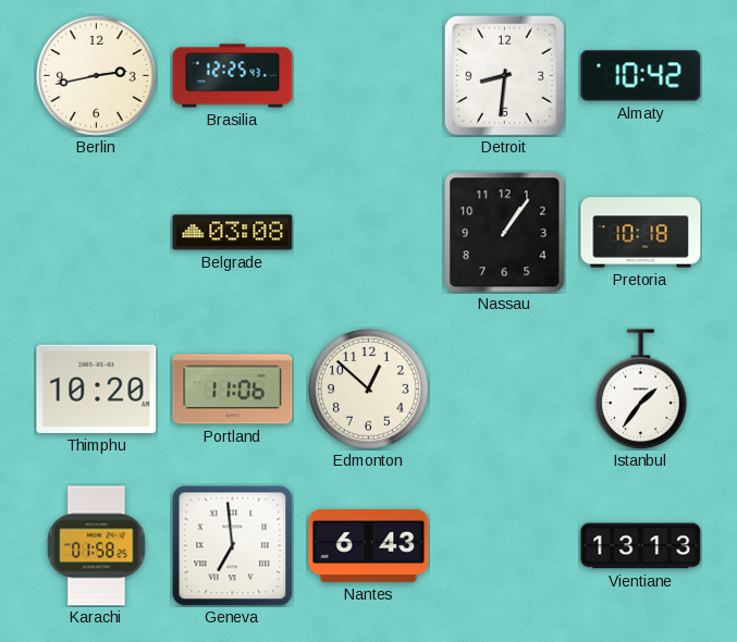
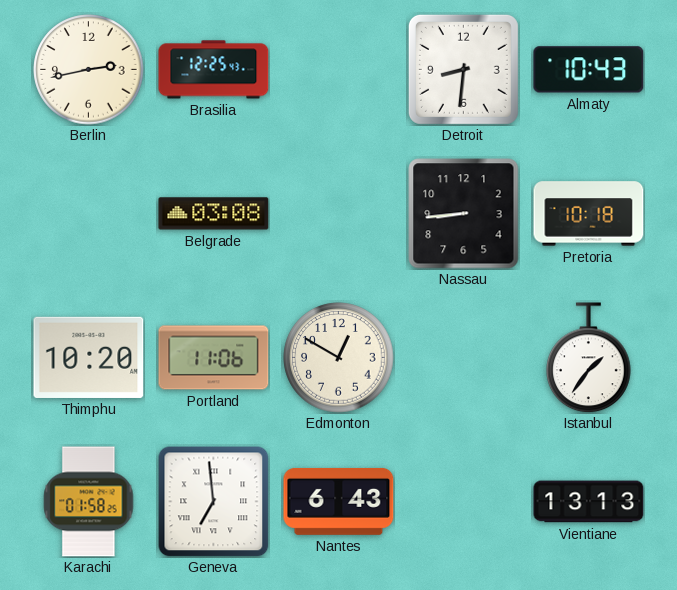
Almaty: 10:42 -> 10:43 (589, 70)
Nassau: 1:06 -> 8:44 (464, 214)
Edmonton: 12:52 -> 12:50 (339, 358)
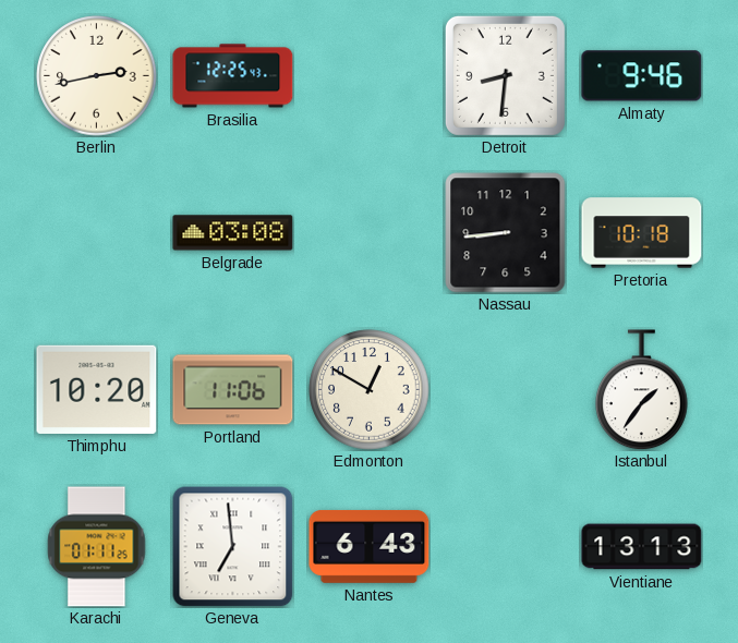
Almaty: 10:43 -> 9:46 (642, 76)
Karachi: 01:58 -> 01:11 (97, 547)
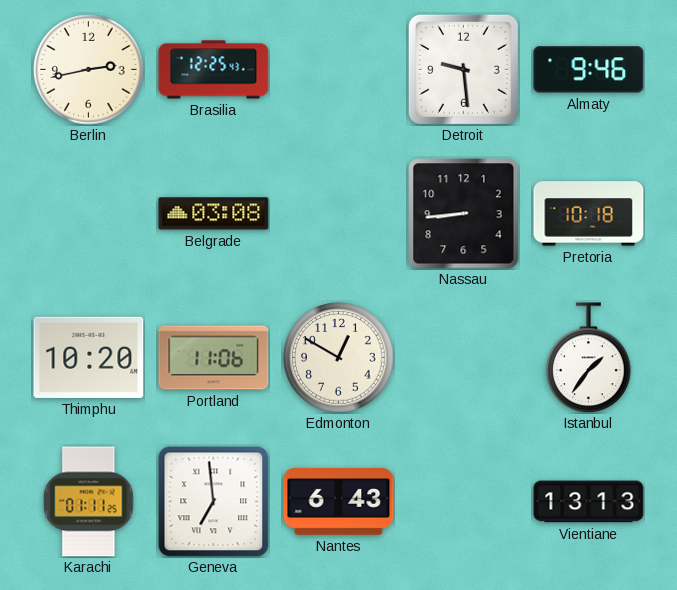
Detroit: 8:31 -> 9:29 (463, 69)
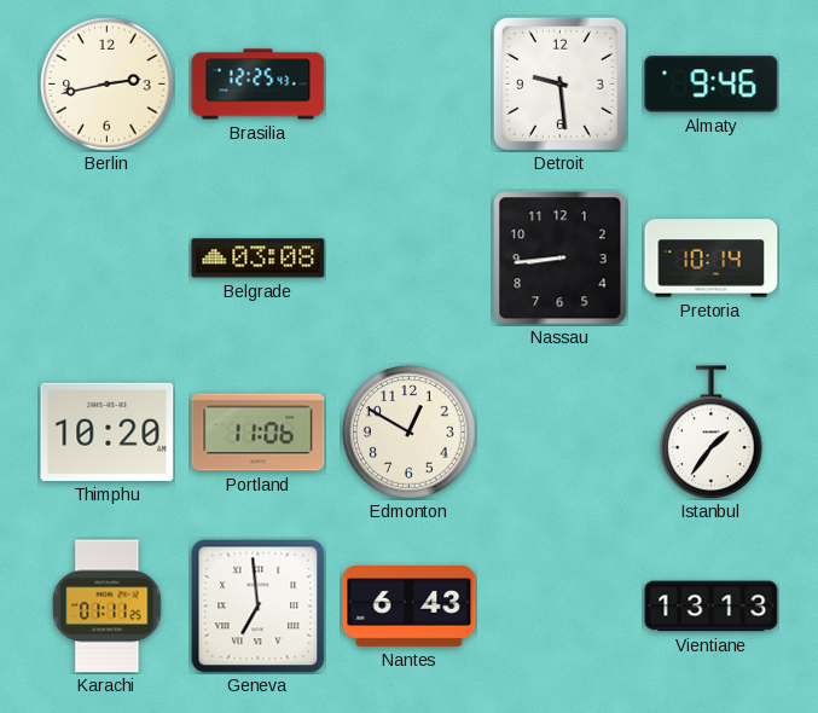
Pretoria: 10:18 -> 10:14 (712, 259)
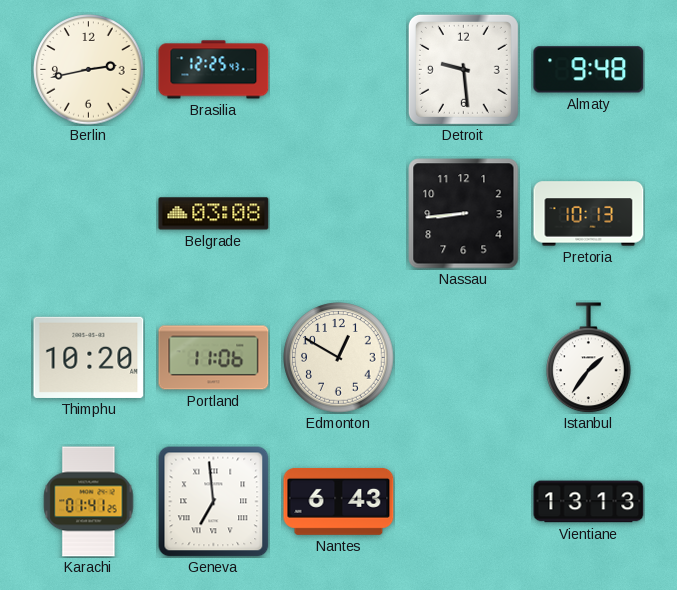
Almaty: 9:46 -> 9:48 (589, 70)
Pretoria: 10:14 -> 10:13 (589, 214)
Karachi: 01:11 -> 01:41 (89, 502)
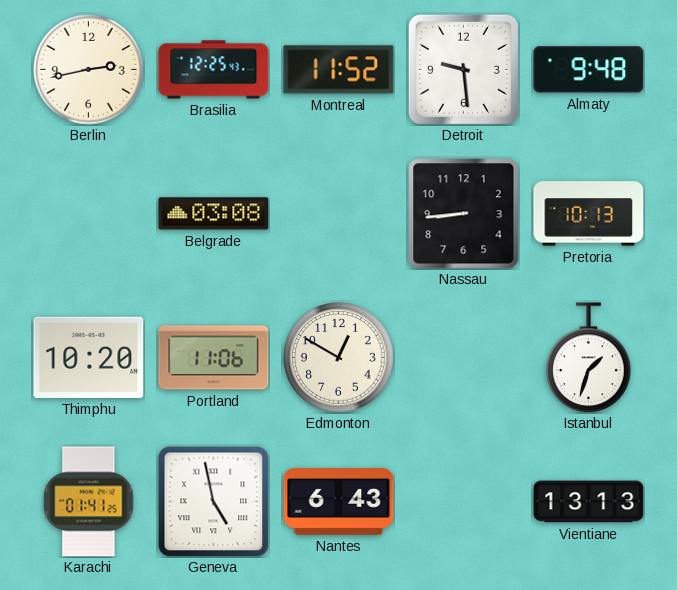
Montreal: none -> 11:52 (339, 70)
Istanbul: 1:36 -> 1:33 (589, 358)
Geneva: 6:59 -> 4:58 (213, 501)
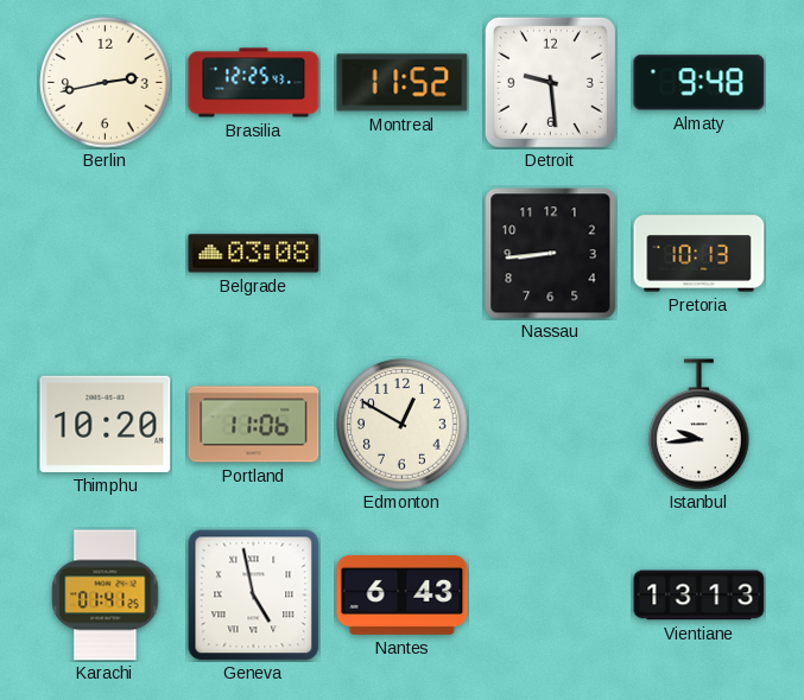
Istanbul: 1:33 -> 9:44 (699, 425)
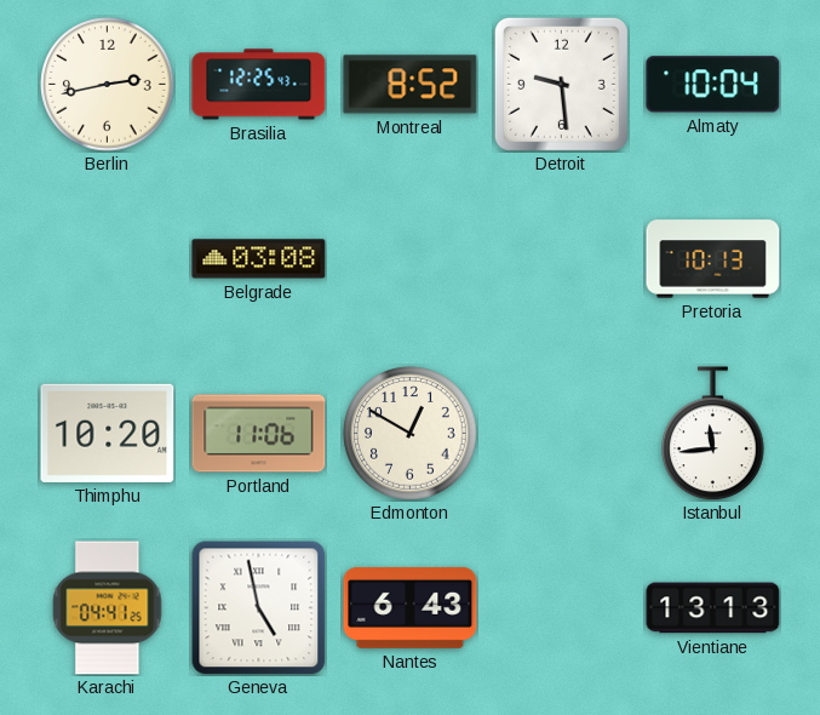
Montreal: 11:52 -> 8:52 (411, 85)
Almaty: 9:48 -> 10:04 (713, 85)
Nassau: 8:44 -> none (551, 254)
Istanbul: 9:44 -> 11:44 (713, 434)
Karachi: 01:41 -> 04:41 (108, 608)
